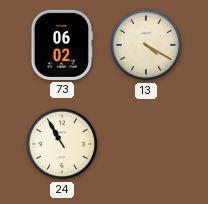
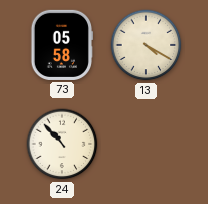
73: 06:02 -> 05:58 (61, 45)
24: 10:55 -> 10:53 (62, 144)
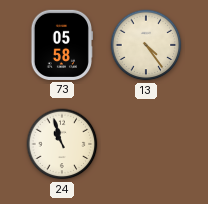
13: 4:20 -> 4:24 (146, 45)
24: 10:53 -> 10:57 (62, 144)
